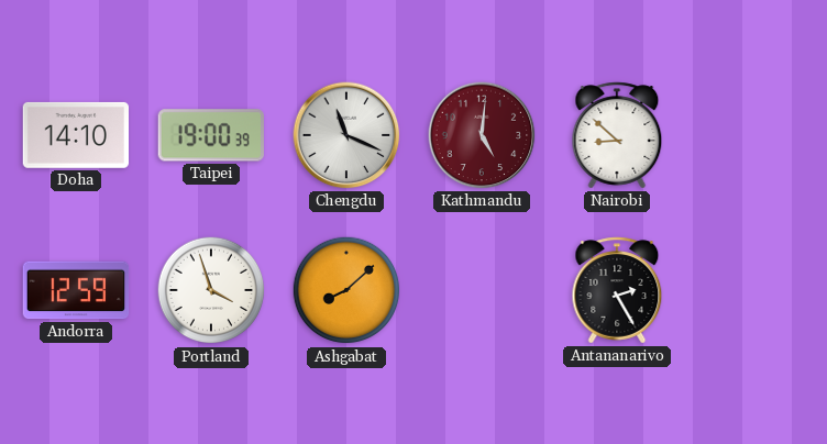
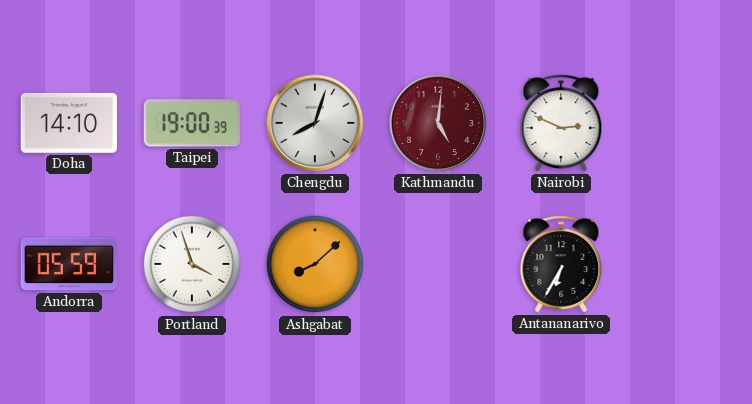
Chengdu: 11:19 -> 8:03 (315, 123)
Nairobi: 8:52 -> 2:49 (561, 123)
Andorra: 12:59 -> 05:59 (69, 264)
Antananarivo: 2:25 -> 6:35 (561, 264)
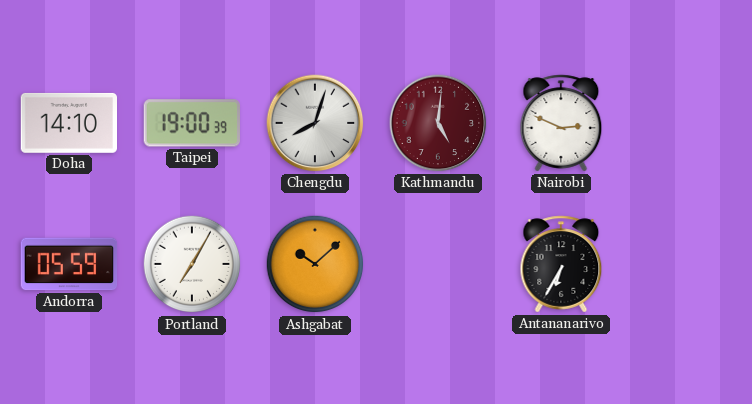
Portland: 3:57 -> 7:05 (192, 264)
Ashgabat: 8:08 -> 10:08 (315, 264)
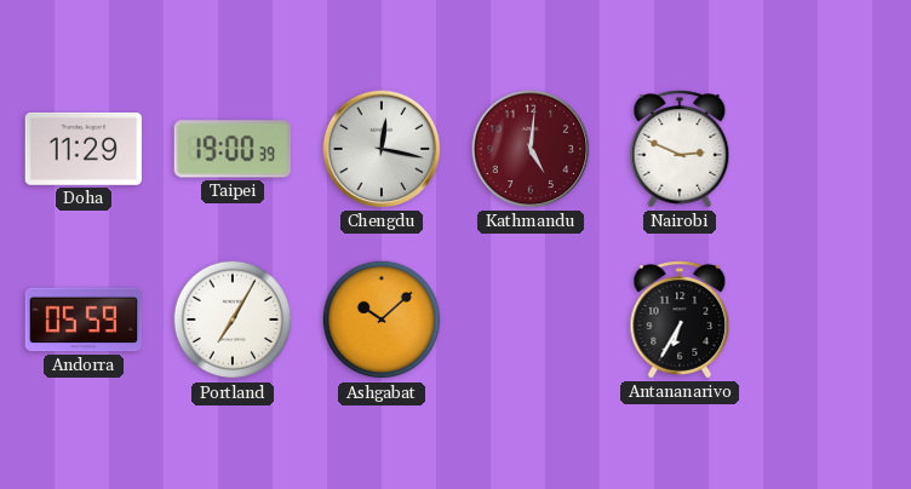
Doha: 14:10 -> 11:29 (82, 149)
Chengdu: 8:03 -> 12:17 (382, 149)
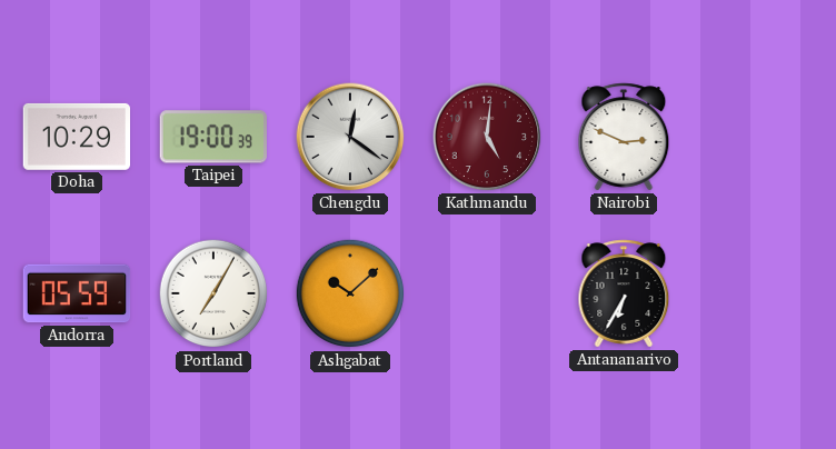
Doha: 11:29 -> 10:29 (76, 137)
Chengdu: 12:17 -> 12:21 (350, 137)
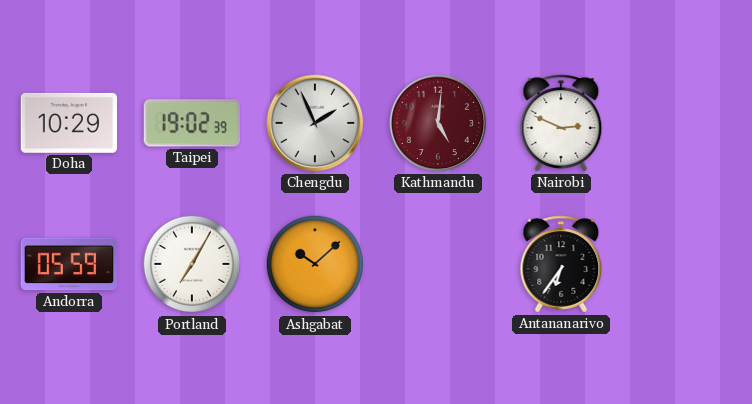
Taipei: 19:00 -> 19:02 (192, 123)
Chengdu: 12:21 -> 1:56 (315, 123)
Antananarivo: 6:35 -> 6:36 (561, 264)
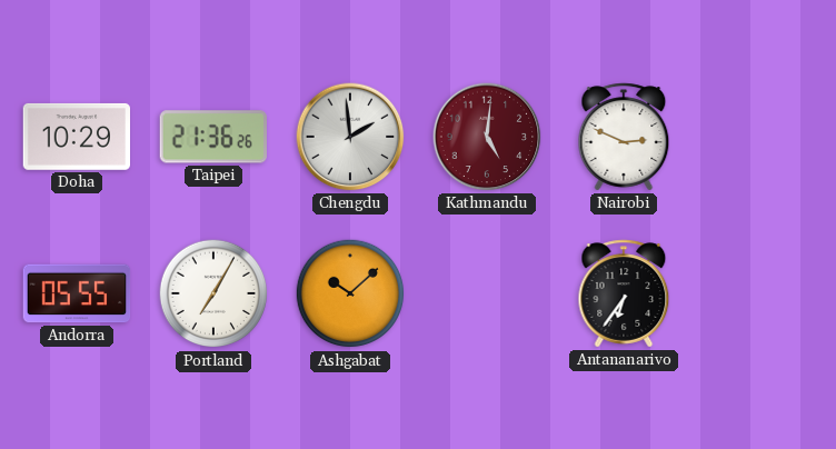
Taipei: 19:02 -> 21:36 (213, 137)
Chengdu: 1:56 -> 1:59 (350, 137)
Andorra: 05:59 -> 05:55 (77, 293)
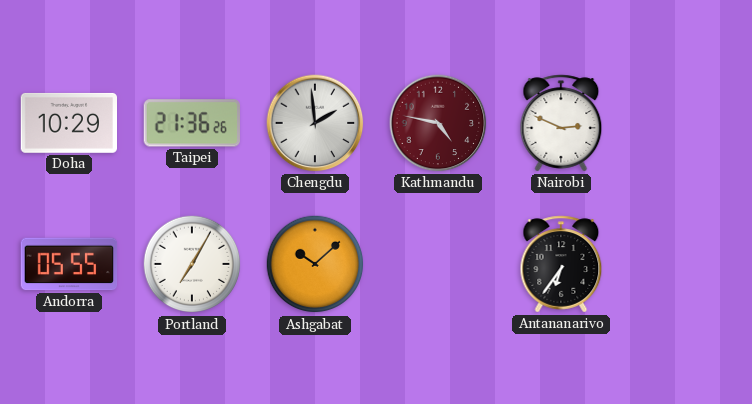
Kathmandu: 5:01 -> 4:47 (438, 123)
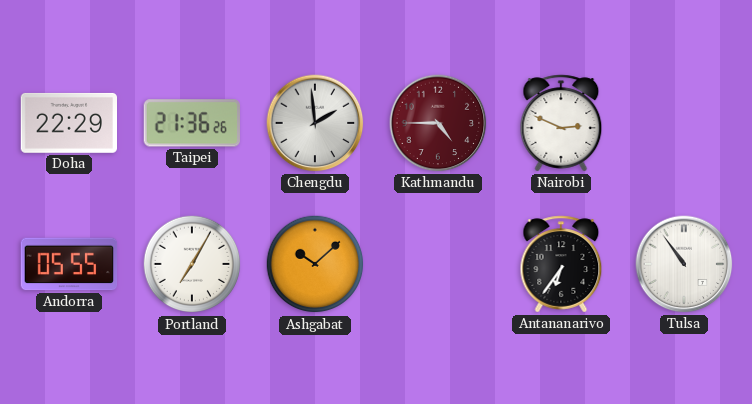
Doha: 10:29 -> 22:29 (68, 123)
Kathmandu: 4:47 -> 4:45 (438, 123)
Tulsa: none -> 10:54 (684, 264)
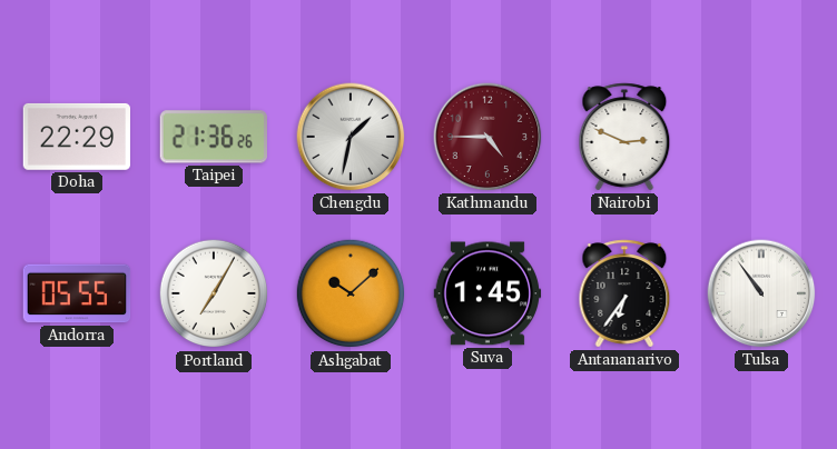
Chengdu: 1:59 -> 1:32 (351, 137)
Suva: none -> 1:45 (488, 293)
